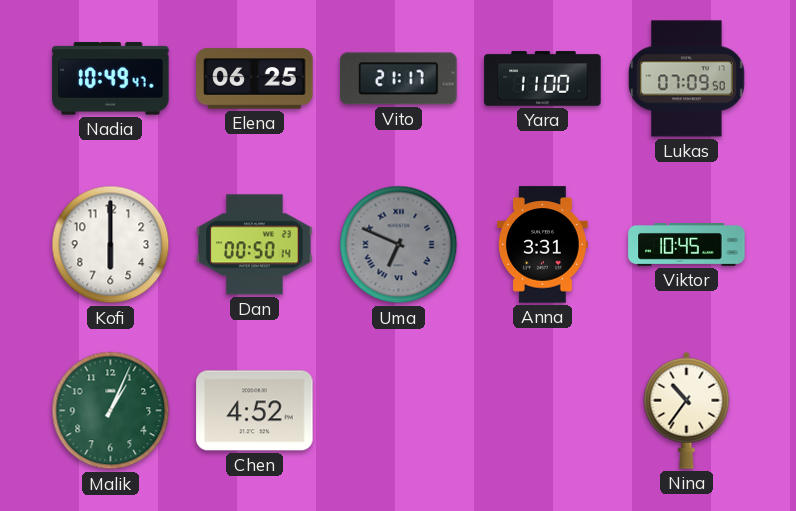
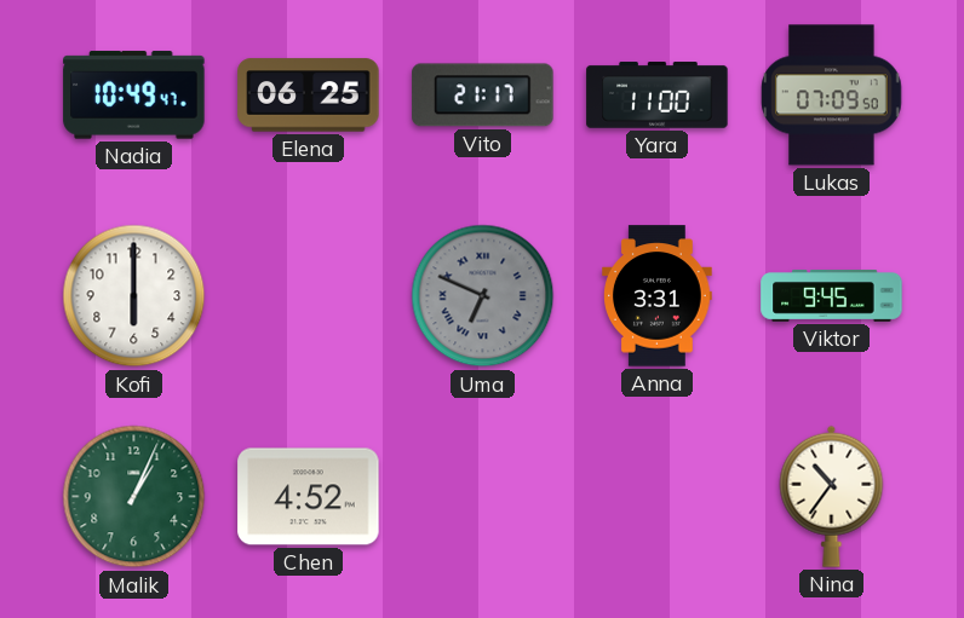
Dan: 00:50 -> none (255, 245)
Viktor: 10:45 -> 9:45 (832, 296)
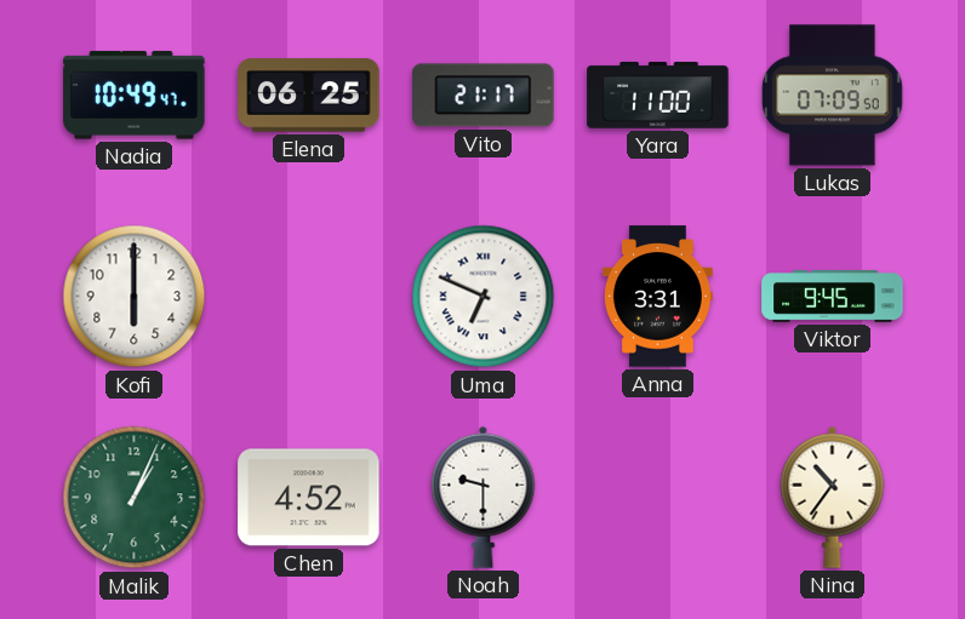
Uma dial: grey -> white (484, 297)
Noah: none -> 9:30 (484, 497)
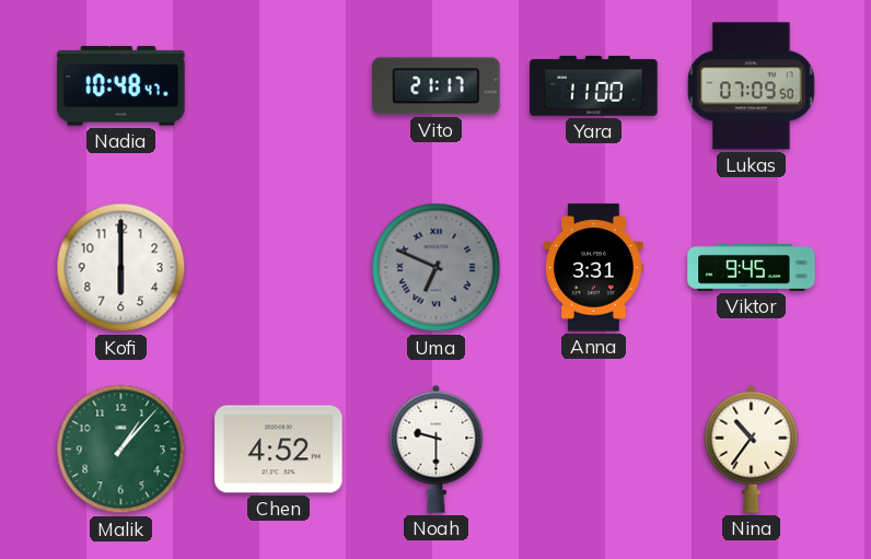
Nadia: 10:49 -> 10:48 (121, 86)
Elena: 06:25 -> none (309, 96)
Uma dial: white -> grey (437, 268)
Malik: 1:04 -> 1:07 (121, 450)
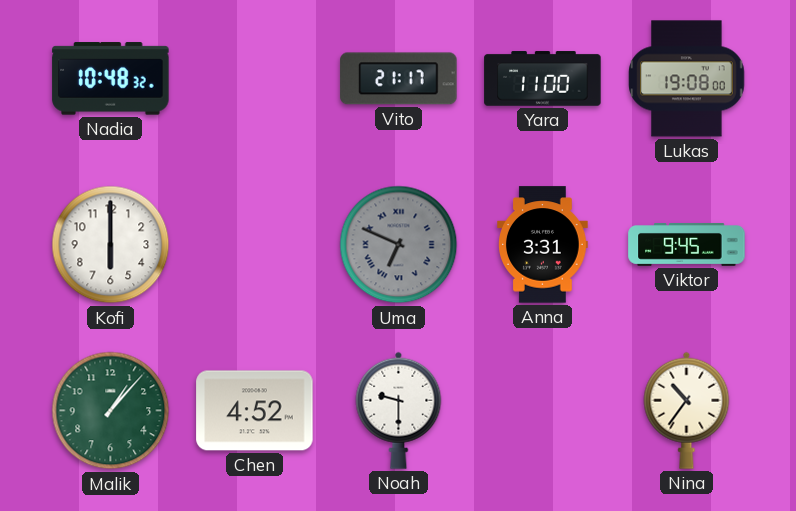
Nadia: 10:48:47 -> 10:48:32 (111, 79)
Lukas: 07:09 -> 19:08 (687, 79)
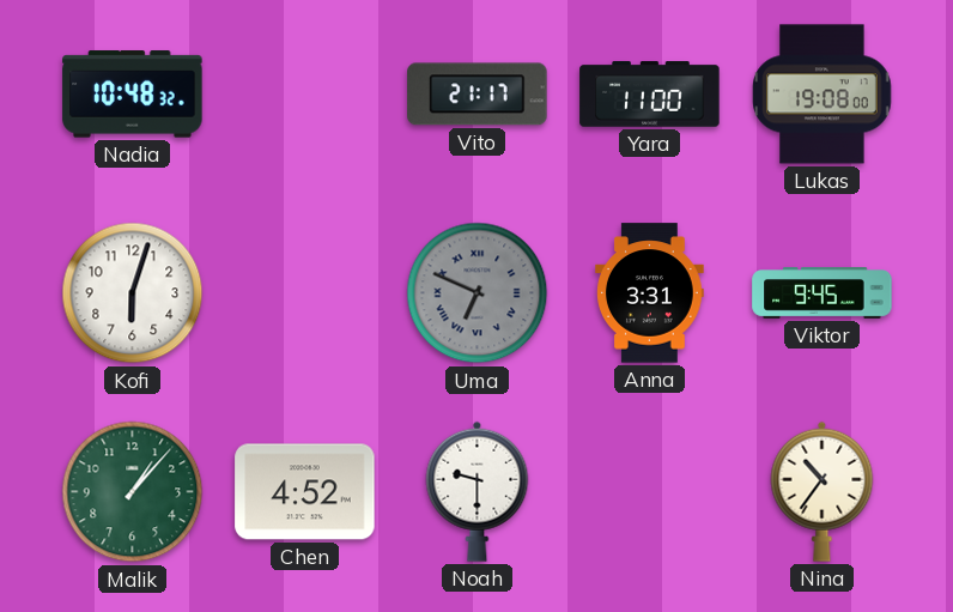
Kofi: 6:00 -> 6:03 (133, 293)
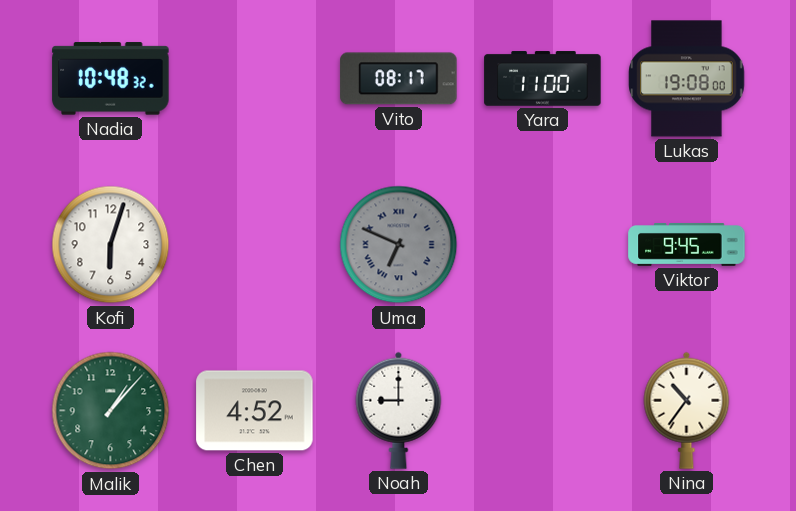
Vito: 21:17 -> 08:17 (399, 79)
Anna: 3:31 -> none (650, 293)
Noah: 9:30 -> 9:00 (399, 410)
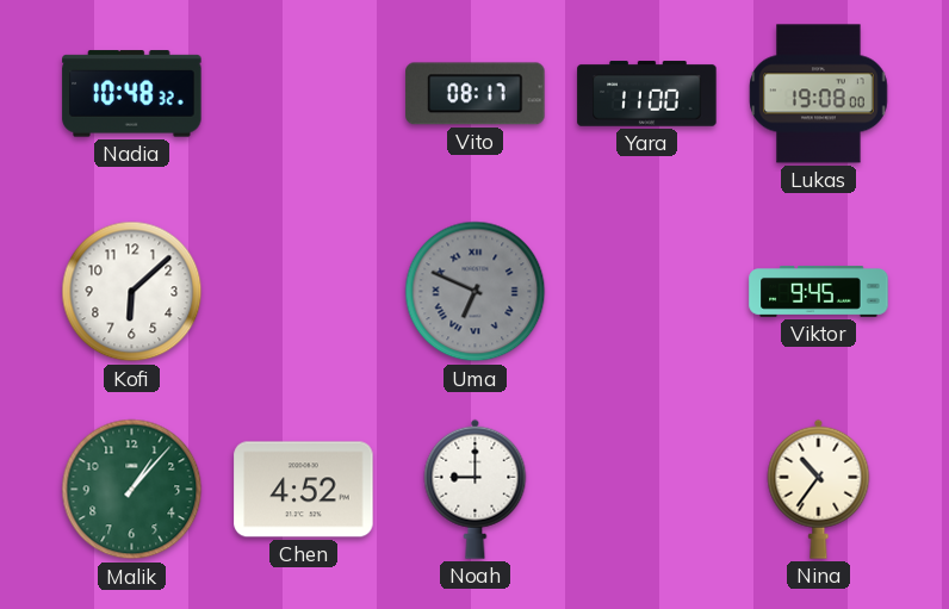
Kofi: 6:03 -> 6:08 (132, 292)
